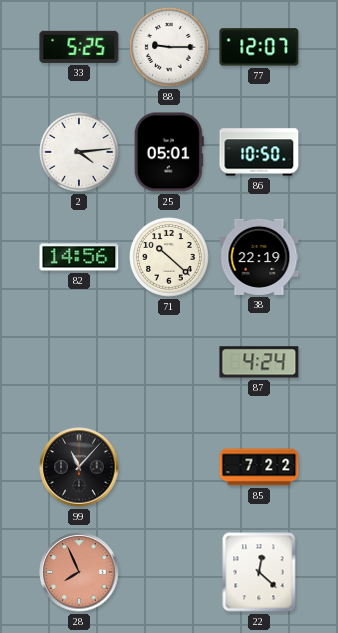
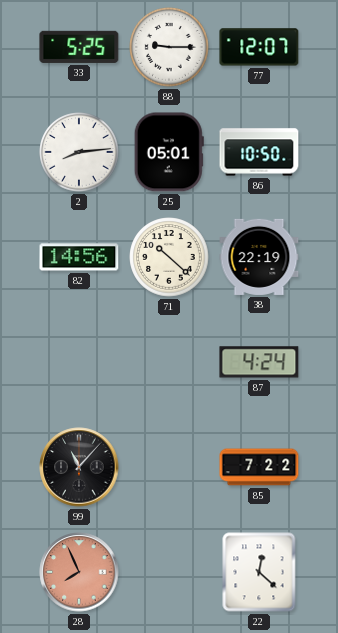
2: 4:14 -> 8:14 (79, 152)
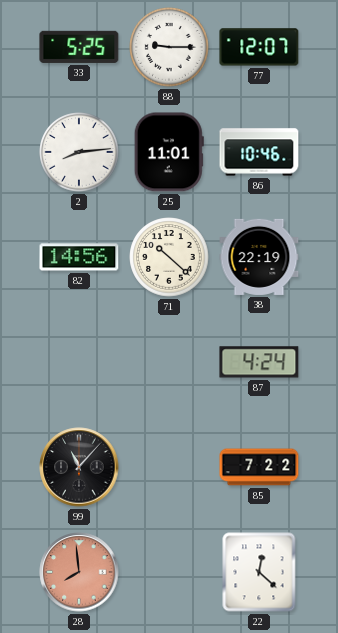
25: 05:01 -> 11:01 (169, 152)
86: 10:50 -> 10:46 (259, 152)
28: 7:56 -> 7:59 (79, 572)
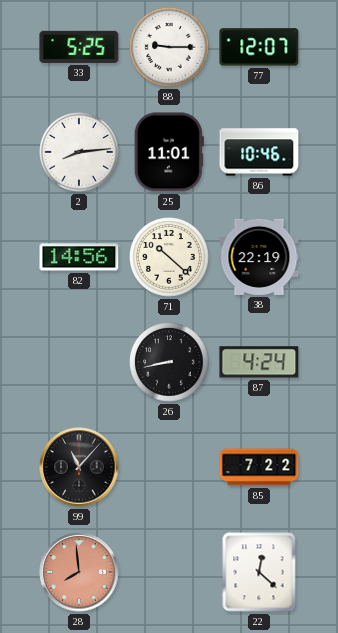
26: none -> 8:43 (169, 362)
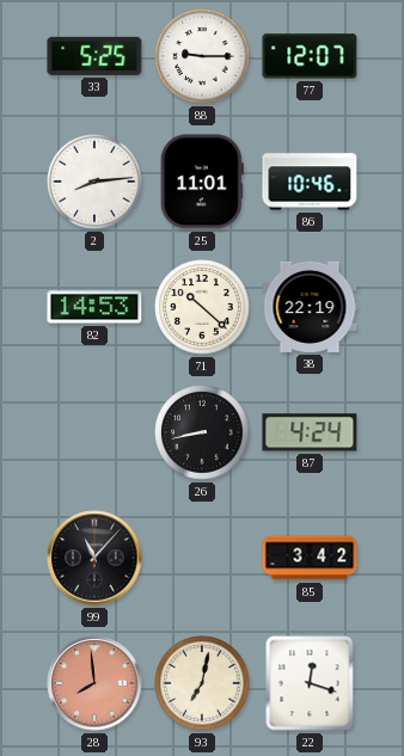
82: 14:56 -> 14:53 (94, 307)
85: 7:22 -> 3:42 (310, 558)
93: none -> 7:02 (202, 683)
22: 12:22 -> 12:18 (310, 683)
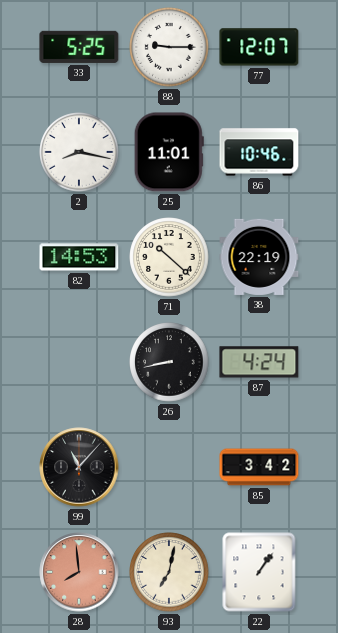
2: 8:14 -> 8:17 (79, 152)
22: 12:18 -> 1:06 (259, 572)
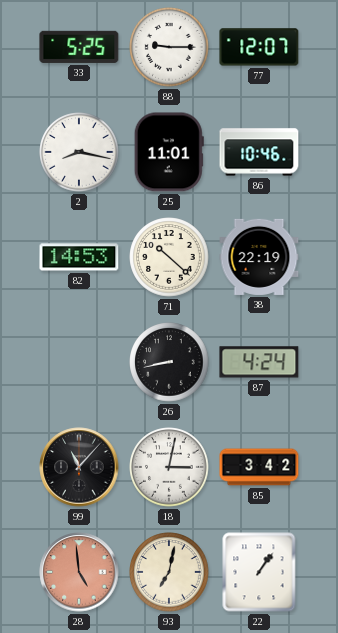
18: none -> 3:02 (169, 467)
28: 7:59 -> 4:59 (79, 572)
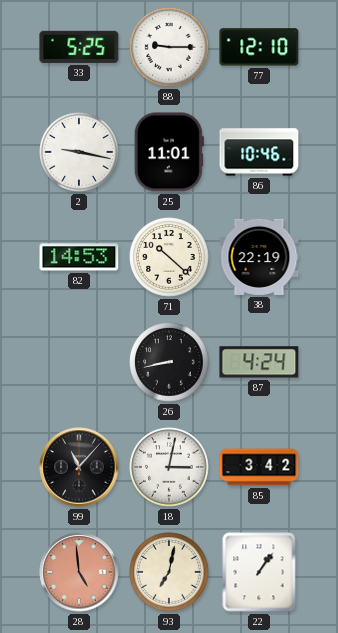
77: 12:07 -> 12:10 (259, 47)
2: 8:17 -> 9:17 (79, 152)
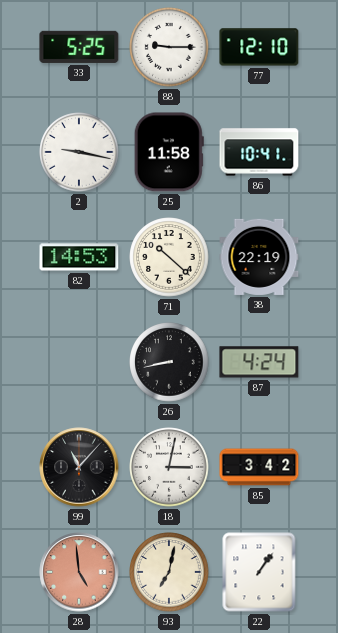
25: 11:01 -> 11:58 (169, 152)
86: 10:46 -> 10:41 (259, 152)
